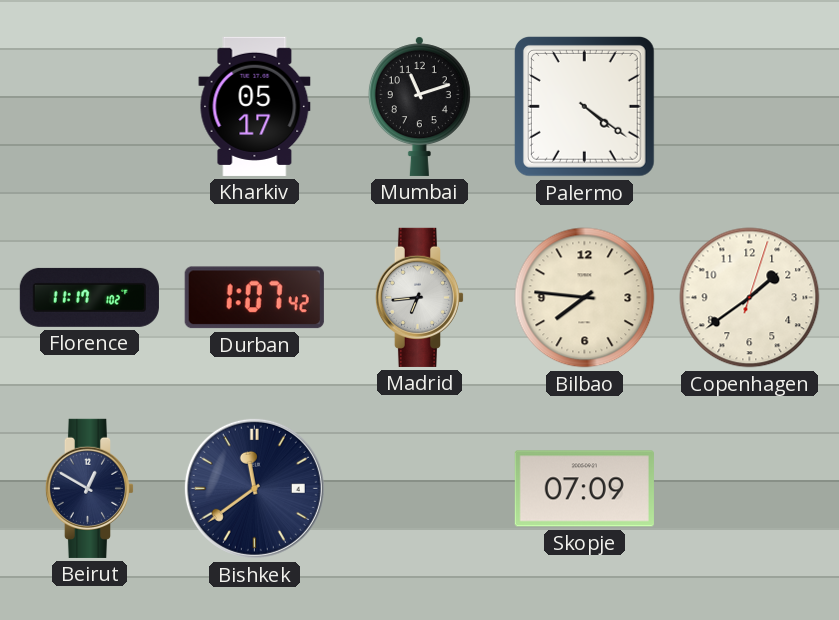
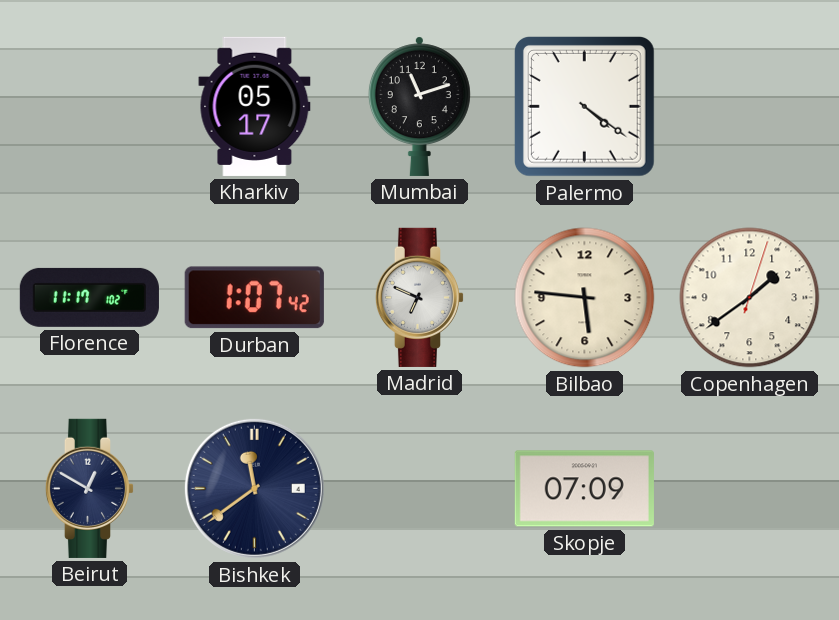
Madrid: 6:44 -> 6:49 (420, 297)
Bilbao: 7:46 -> 5:46 (585, 298)
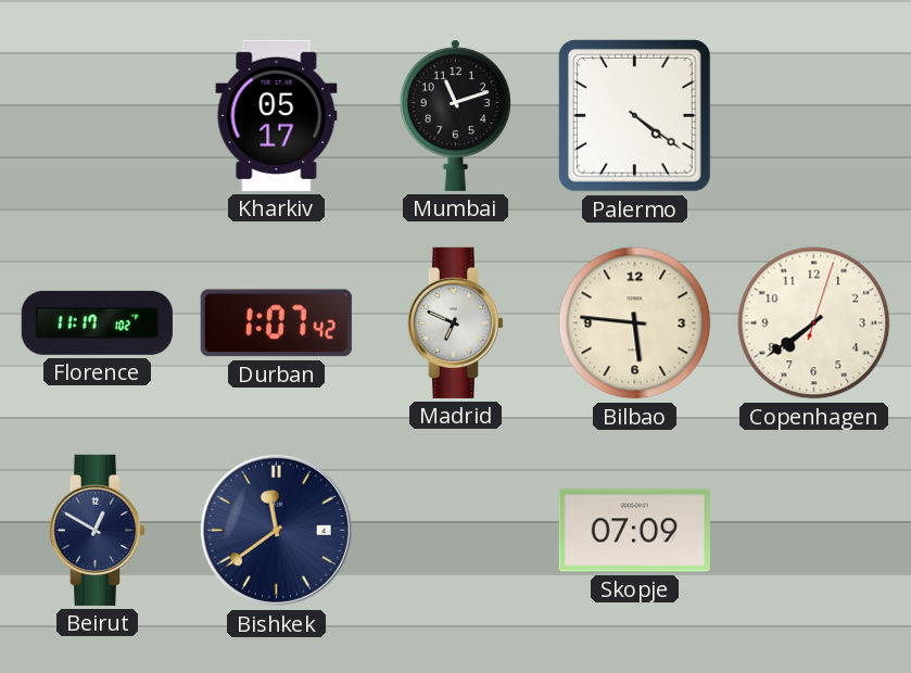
Copenhagen: 1:39 -> 7:39 (814, 323)
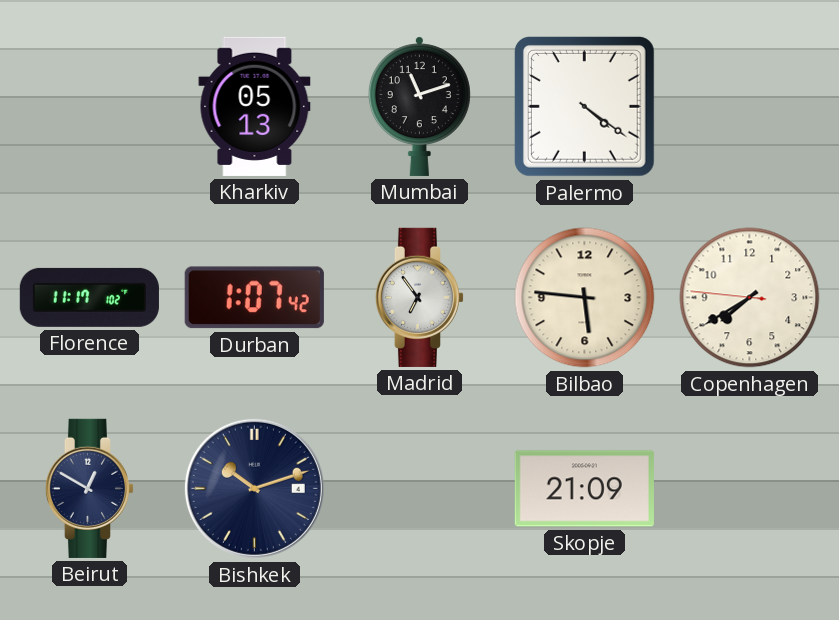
Kharkiv: 05:17 -> 05:13 (255, 106)
Madrid: 6:49 -> 6:54 (420, 297)
Copenhagen: 7:39:03 -> 7:39:46 (750, 298)
Bishkek: 11:39 -> 10:12 (254, 488)
Skopje: 07:09 -> 21:09 (584, 489)
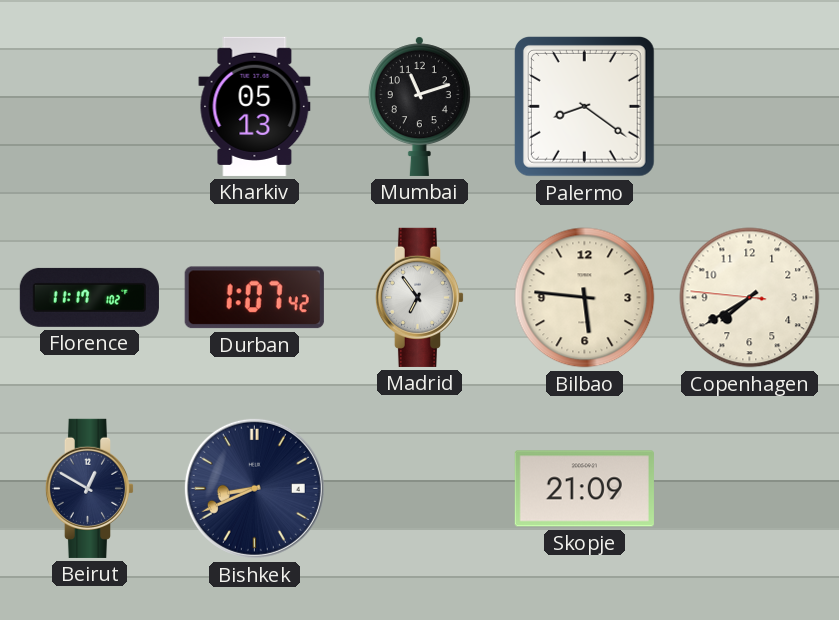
Palermo: 4:21 -> 8:21 (584, 106)
Bishkek: 10:12 -> 8:41 (254, 488)
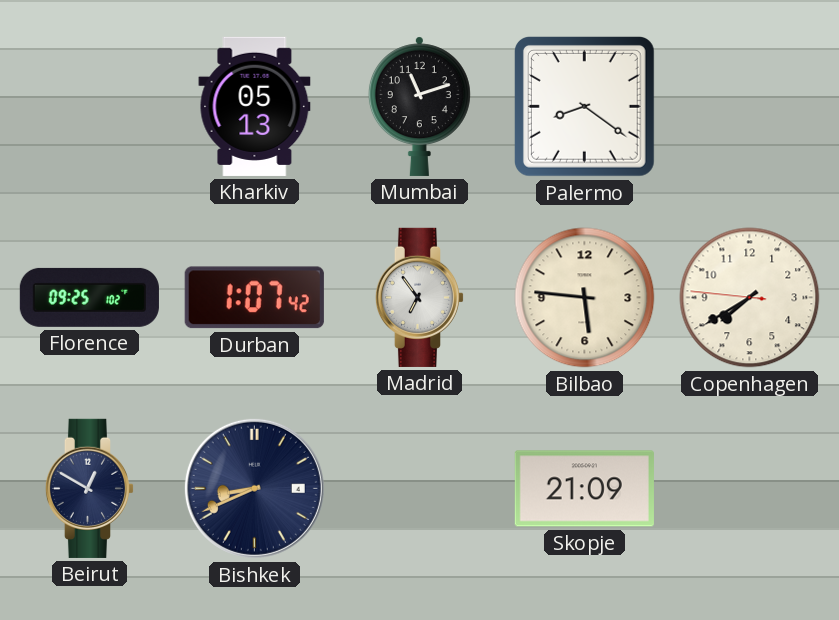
Florence: 11:17 -> 09:25 (89, 297)
